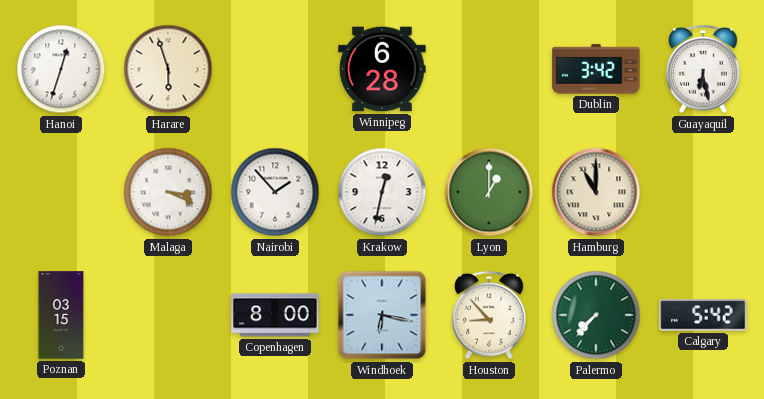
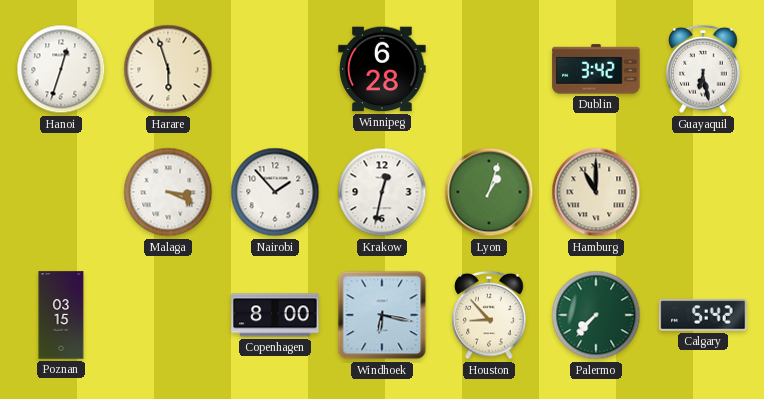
Lyon: 1:00 -> 1:03 (489, 192)
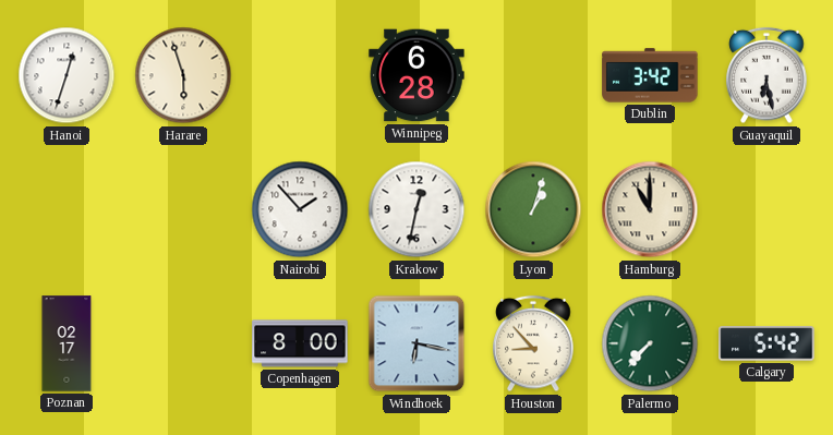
Malaga: 3:19 -> none (168, 192)
Poznan: 03:15 -> 02:17 (67, 343)
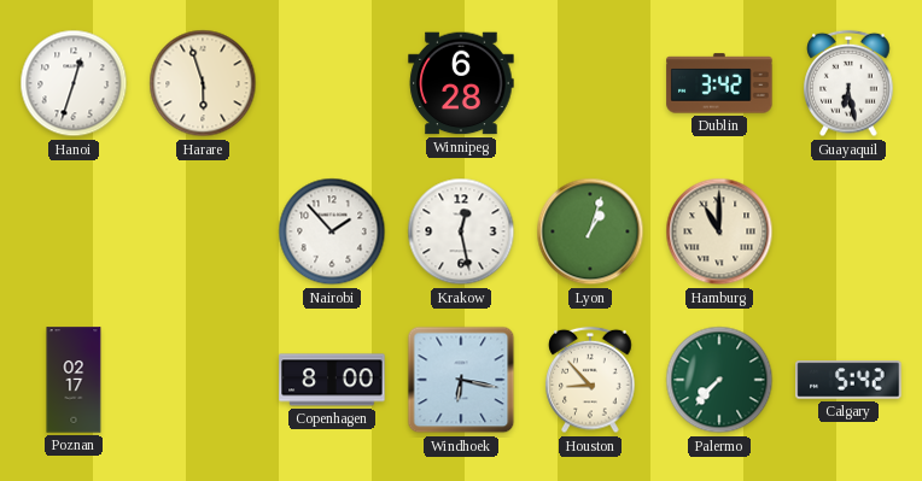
Krakow: 12:32 -> 12:28 (461, 231)
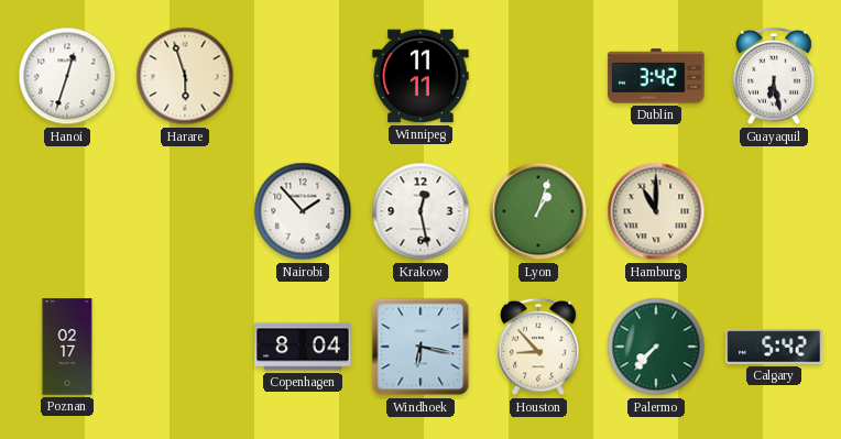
Winnipeg: 6:28 -> 11:11 (420, 76)
Copenhagen: 8:00 -> 8:04 (303, 347)
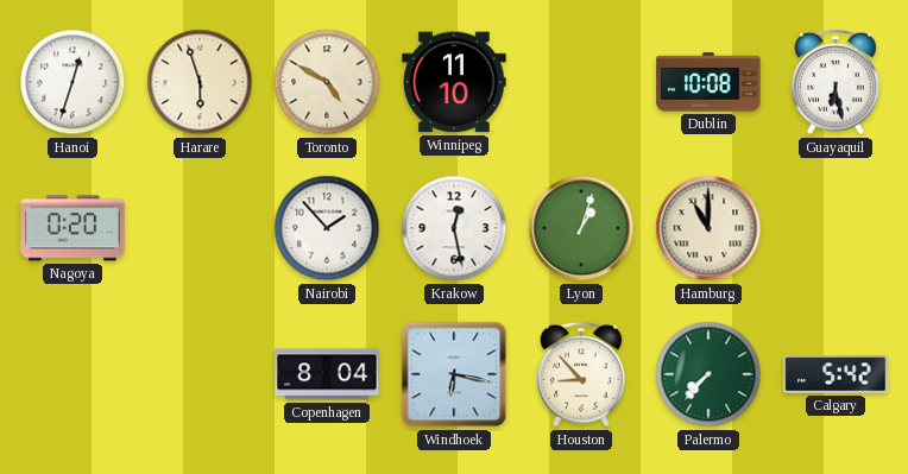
Toronto: none -> 4:50 (327, 82)
Winnipeg: 11:11 -> 11:10 (454, 82)
Dublin: 3:42 -> 10:08 (708, 82)
Nagoya: none -> 0:20 (72, 228)
Poznan: 02:17 -> none (67, 347)
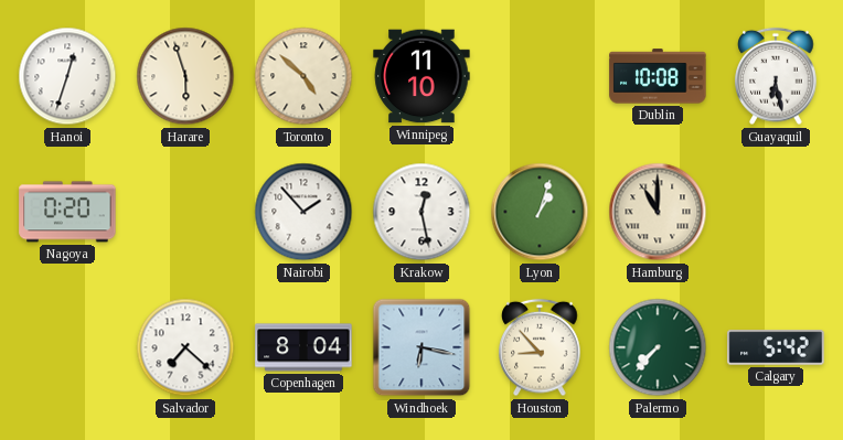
Toronto: 4:50 -> 4:52 (303, 76)
Salvador: none -> 7:22 (185, 347)
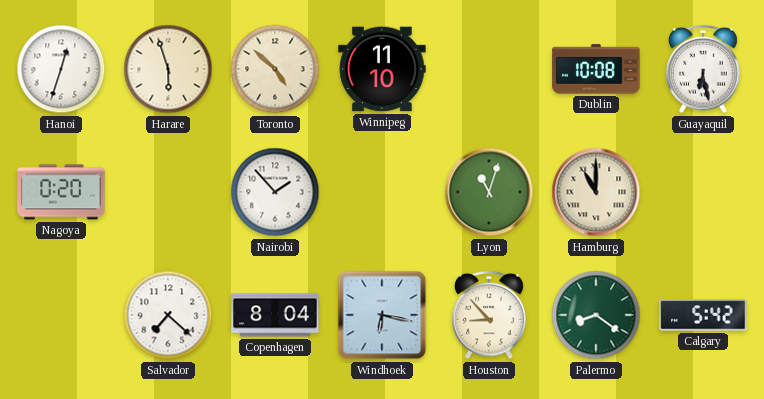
Krakow: 12:28 -> none (421, 212)
Lyon: 1:03 -> 11:03 (489, 192)
Palermo: 7:37 -> 8:21 (596, 315)
